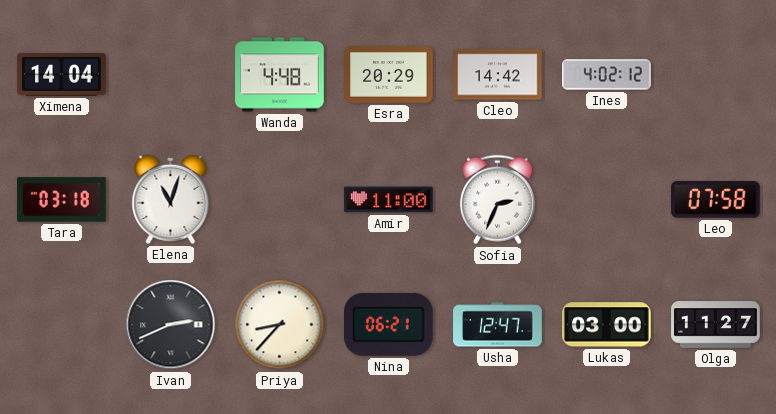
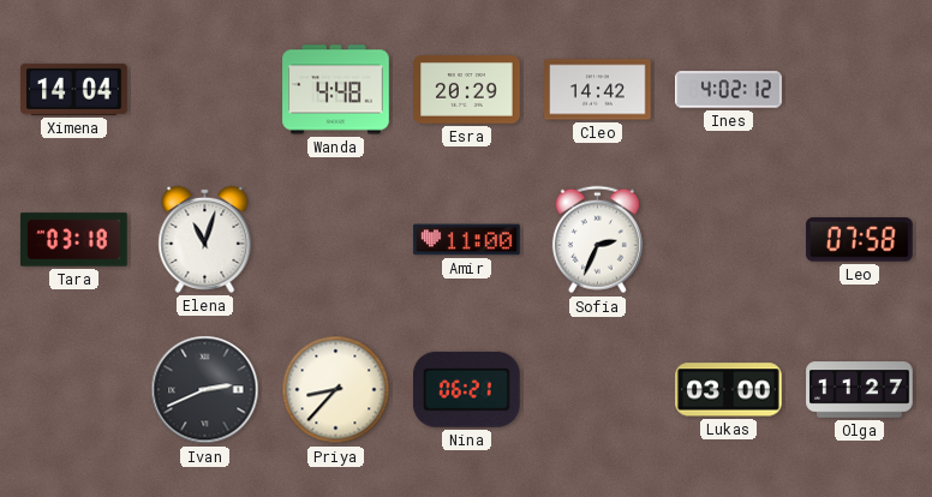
Usha: 12:47 -> none (498, 325)
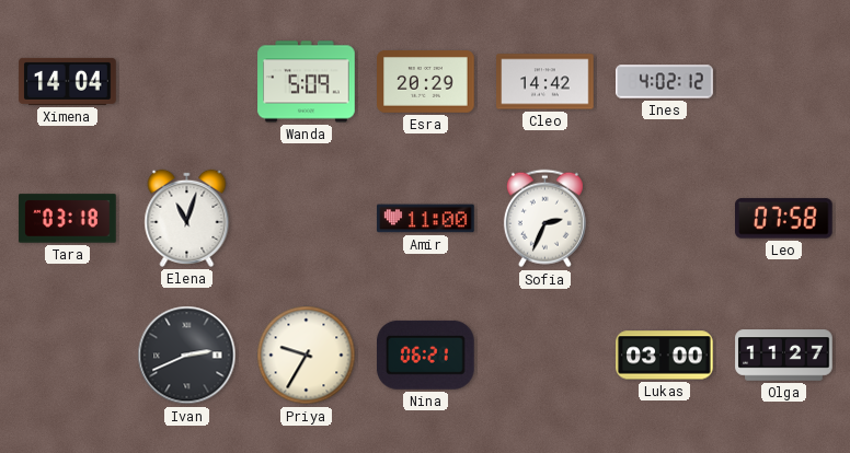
Wanda: 4:48 -> 5:09 (307, 82)
Priya: 8:37 -> 9:35 (307, 356)
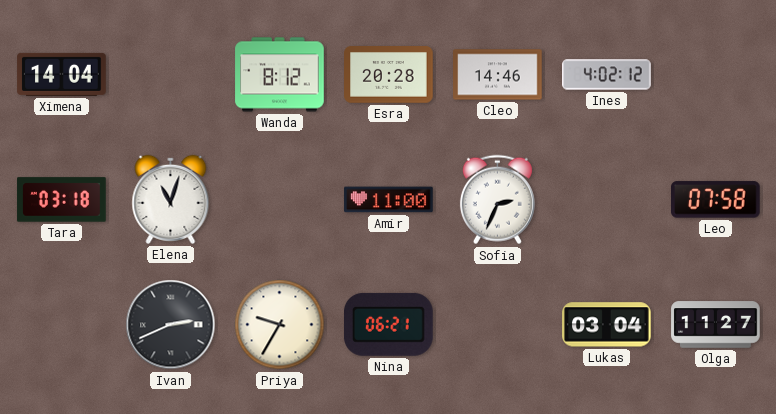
Wanda: 5:09 -> 8:12 (280, 75)
Esra: 20:29 -> 20:28 (389, 75)
Cleo: 14:42 -> 14:46 (498, 75)
Lukas: 03:00 -> 03:04 (607, 325)
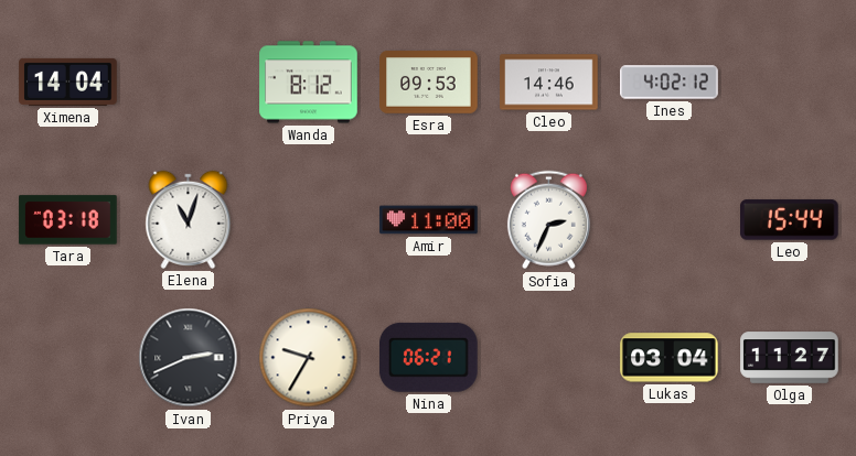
Esra: 20:28 -> 09:53 (429, 83)
Leo: 07:58 -> 15:44 (790, 220)
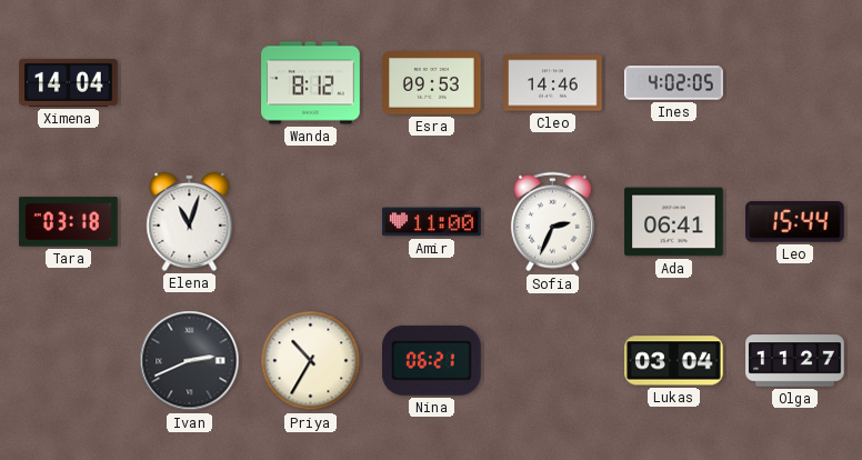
Ines: 4:02:12 -> 4:02:05 (674, 83)
Ada: none -> 06:41 (674, 222)
Priya: 9:35 -> 10:35 (311, 361)
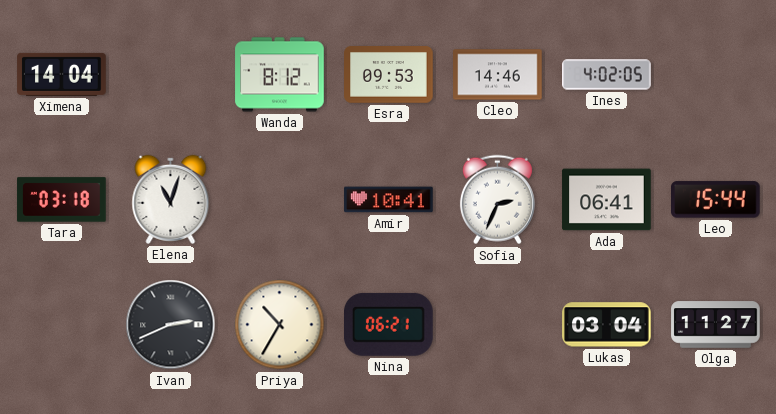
Amir: 11:00 -> 10:41 (389, 200)
